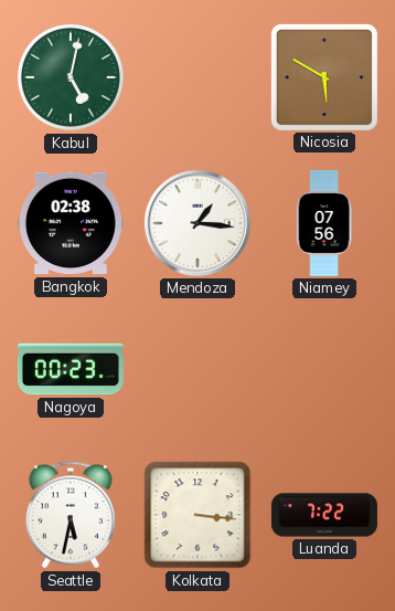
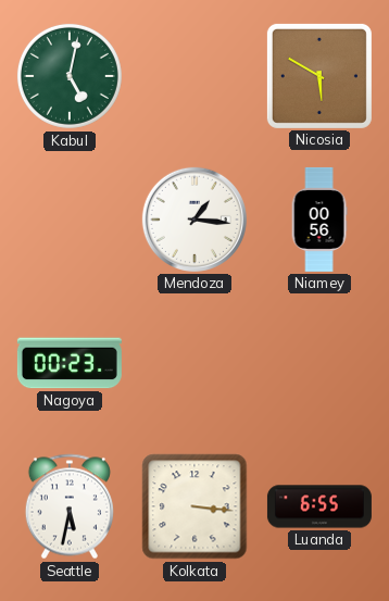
Bangkok: 02:38 -> none (71, 223)
Niamey: 07:56 -> 00:56 (319, 220)
Luanda: 7:22 -> 6:55 (319, 506)
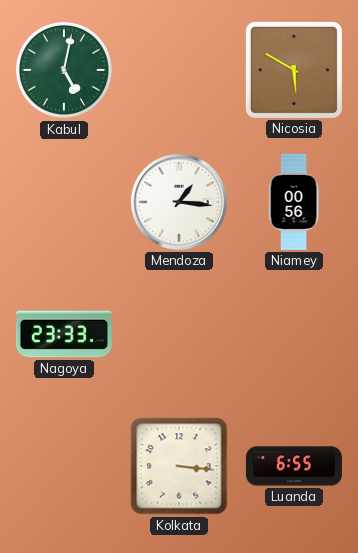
Nagoya: 00:23 -> 23:33 (64, 334)
Seattle: 5:32 -> none (70, 506)
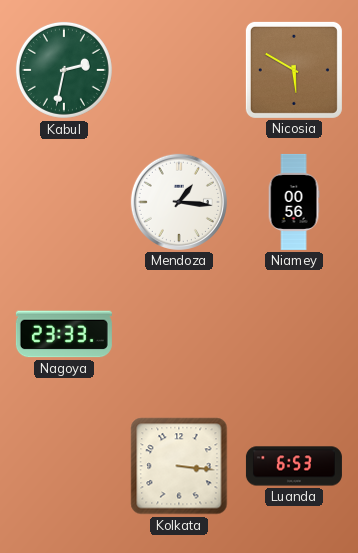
Kabul: 5:02 -> 2:32 (64, 70)
Luanda: 6:55 -> 6:53 (294, 466)
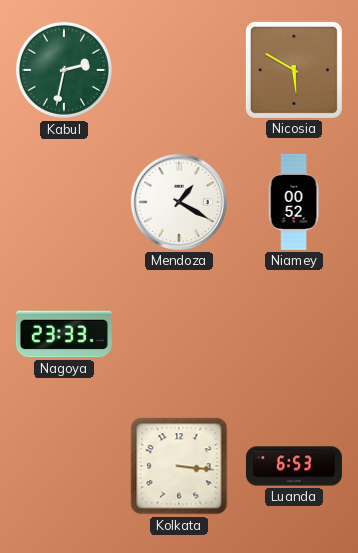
Mendoza: 1:16 -> 1:20 (179, 202)
Niamey: 00:56 -> 00:52 (294, 202)
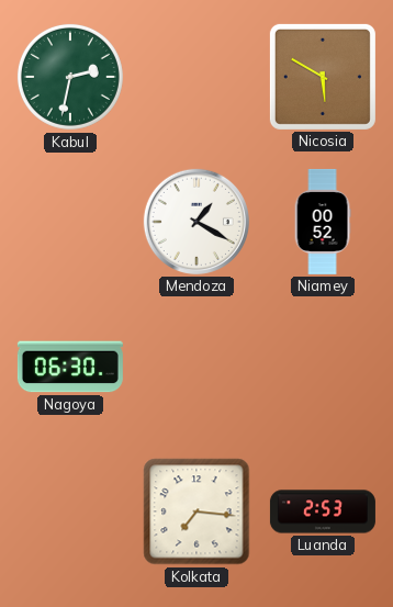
Nagoya: 23:33 -> 06:30 (70, 367)
Kolkata: 3:16 -> 7:16 (196, 512)
Luanda: 6:53 -> 2:53 (323, 512)
